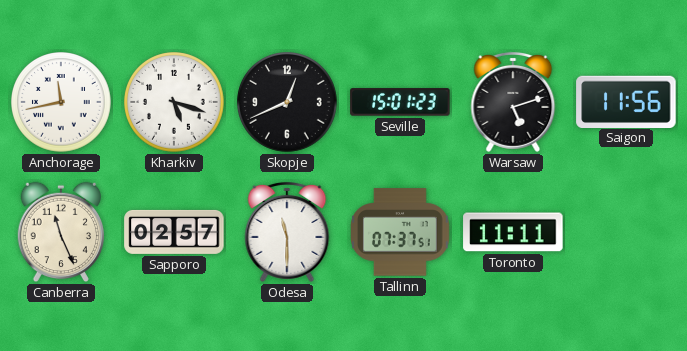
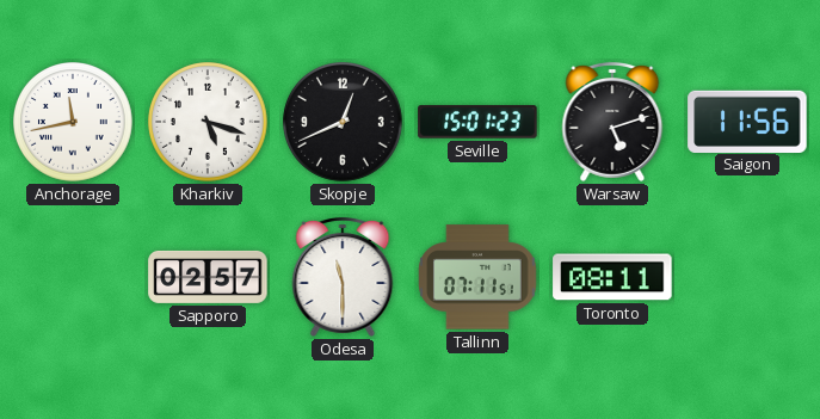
Canberra: 11:26 -> none (60, 232)
Tallinn: 07:37 -> 07:11 (479, 277)
Toronto: 11:11 -> 08:11 (612, 277)
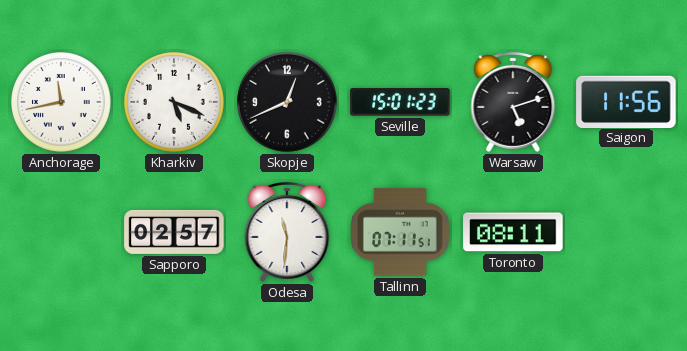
Kharkiv: 5:18 -> 5:19 (175, 103)
Odesa: 11:30 -> 11:31 (287, 232)
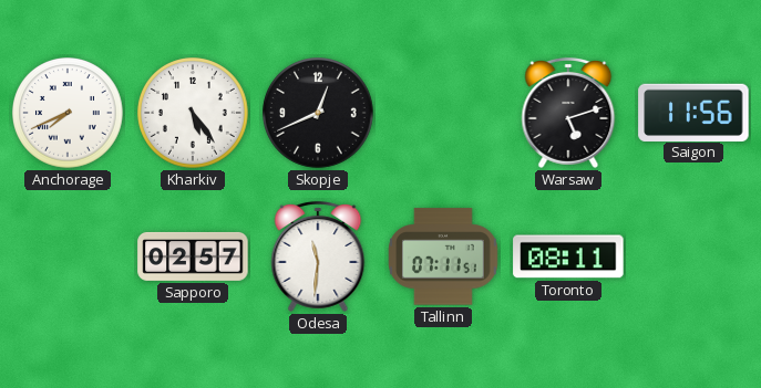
Anchorage: 11:43 -> 7:41 (69, 114)
Kharkiv: 5:19 -> 5:24 (194, 114)
Seville: 15:01 -> none (400, 102)
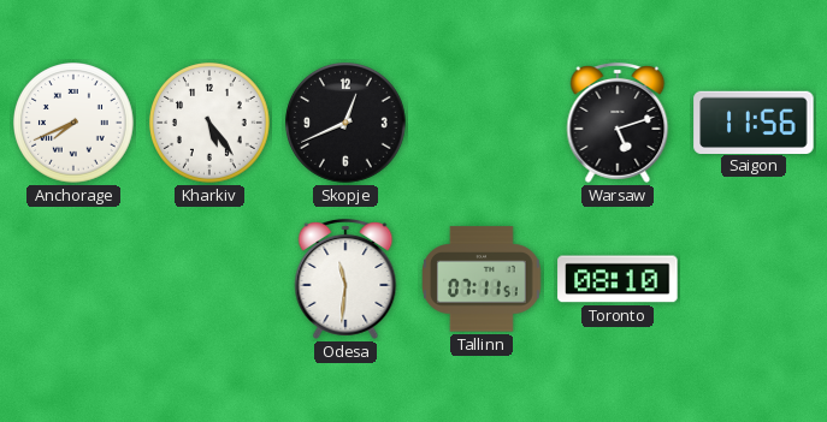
Sapporo: 02:57 -> none (193, 256)
Toronto: 08:11 -> 08:10 (618, 279)
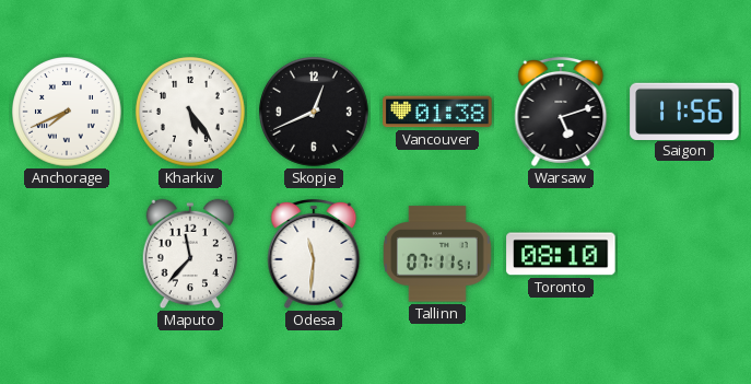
Vancouver: none -> 01:38 (437, 112)
Maputo: none -> 11:37 (189, 254)
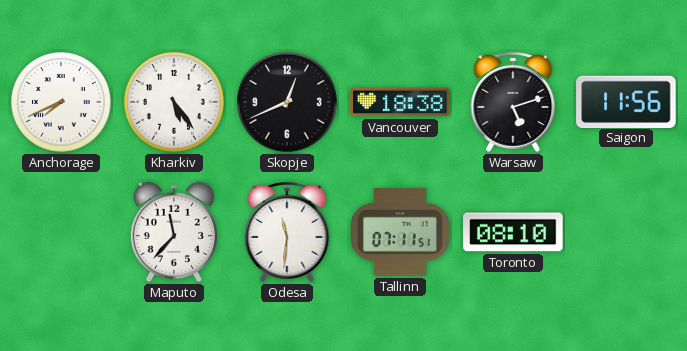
Vancouver: 01:38 -> 18:38 (400, 102)
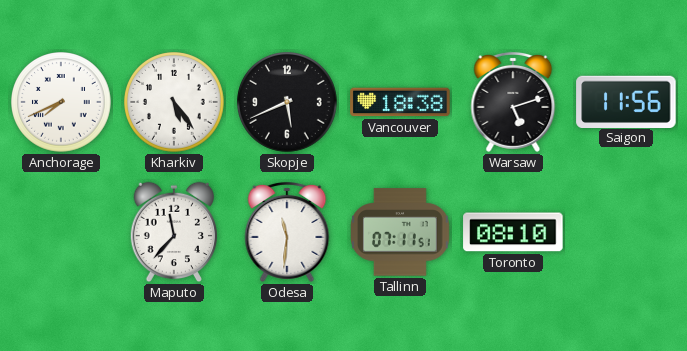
Skopje: 12:41 -> 5:41 (288, 103)
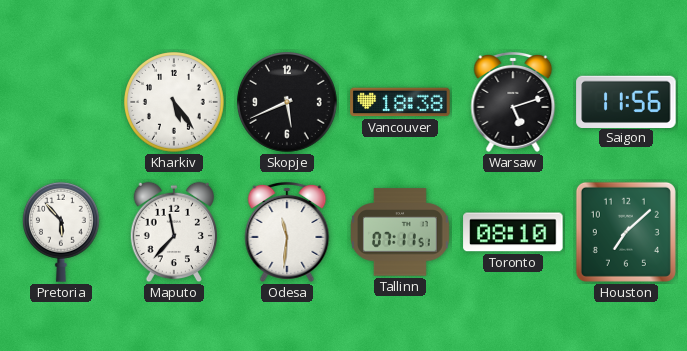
Anchorage: 7:41 -> none (62, 103)
Pretoria: none -> 5:53 (61, 232)
Houston: none -> 7:08 (626, 232)
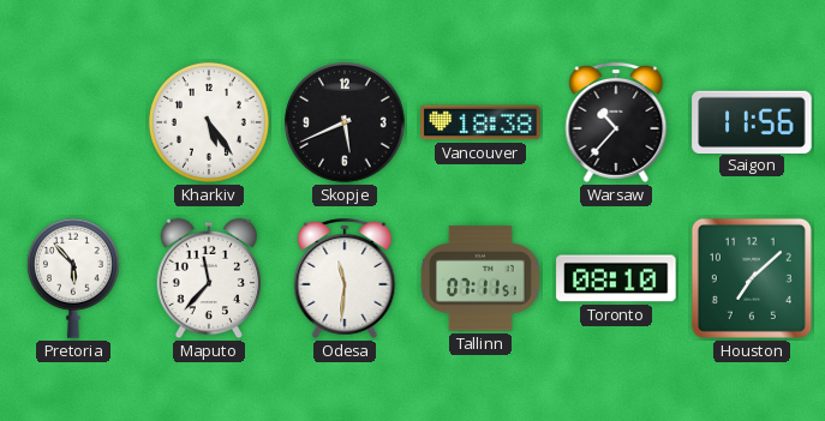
Warsaw: 5:12 -> 10:37 (616, 122)
